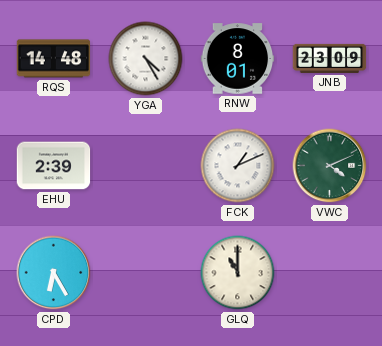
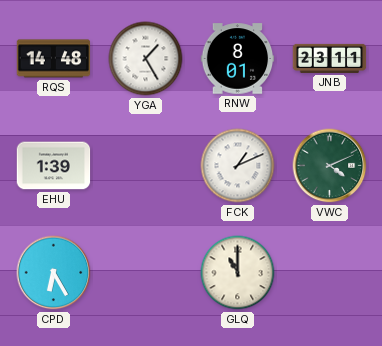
YGA: 4:25 -> 1:25 (146, 59)
JNB: 23:09 -> 23:11 (330, 58)
EHU: 2:39 -> 1:39 (54, 166)
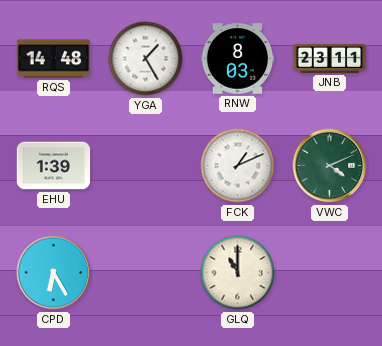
RNW: 8:01 -> 8:03 (238, 59)
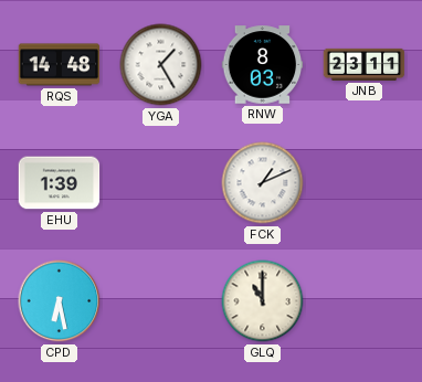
VWC: 4:11 -> none (330, 166)
CPD: 6:25 -> 6:28 (60, 301)
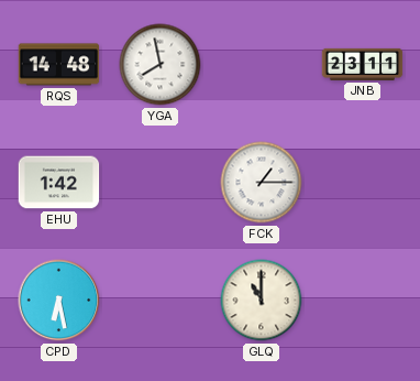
YGA: 1:25 -> 7:58 (161, 65)
RNW: 8:03 -> none (263, 65)
EHU: 1:39 -> 1:42 (59, 183)
FCK: 1:11 -> 1:15 (262, 183)
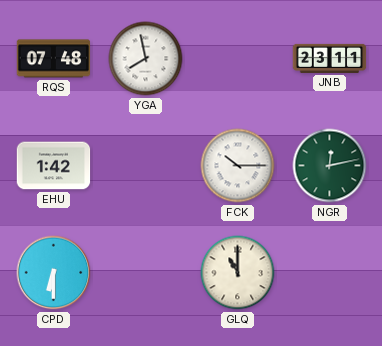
RQS: 14:48 -> 07:48 (54, 59)
FCK: 1:15 -> 10:15 (238, 166)
NGR: none -> 12:13 (330, 166)
CPD: 6:28 -> 6:30 (54, 273)
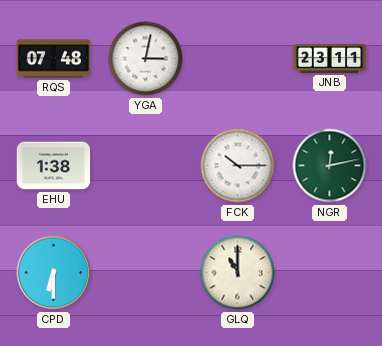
YGA: 7:58 -> 3:02 (146, 59)
EHU: 1:42 -> 1:38 (54, 166)
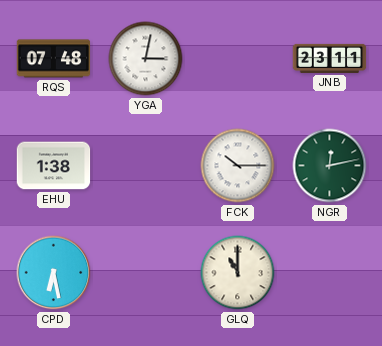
CPD: 6:30 -> 6:28 (54, 273)
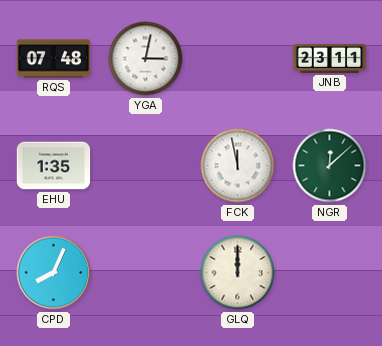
EHU: 1:38 -> 1:35 (54, 166)
FCK: 10:15 -> 11:58 (238, 166)
NGR: 12:13 -> 12:08 (330, 166)
CPD: 6:28 -> 8:04 (54, 273)
GLQ: 11:00 -> 12:00 (238, 273)
